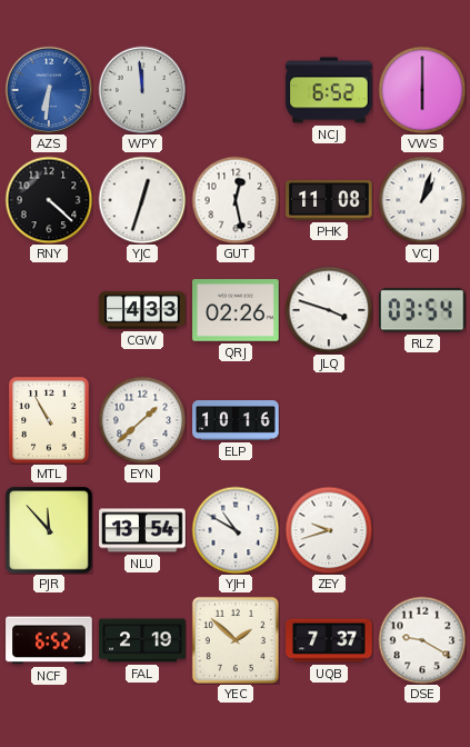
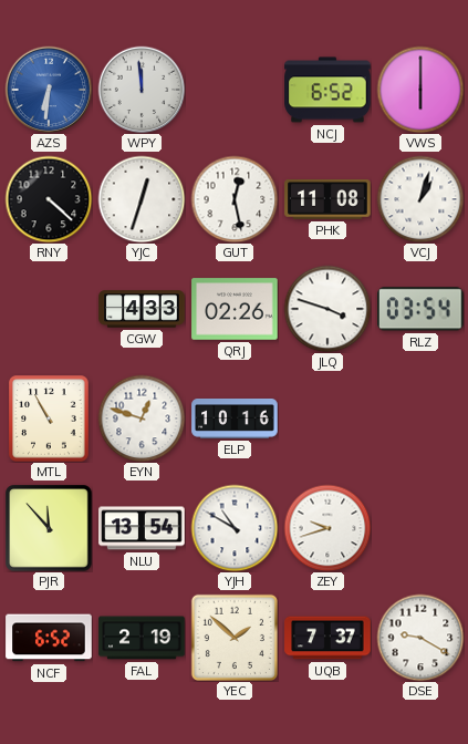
EYN: 1:38 -> 12:48 (142, 418)
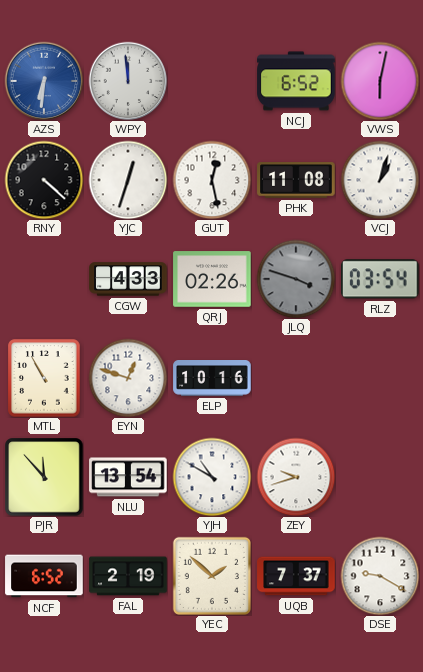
VWS: 6:00 -> 6:02 (380, 81)
JLQ dial: white -> grey (296, 279)
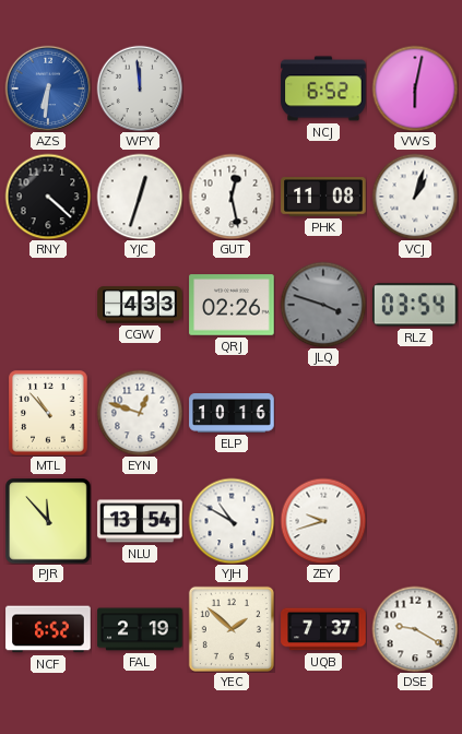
MTL: 10:55 -> 10:53 (48, 413)
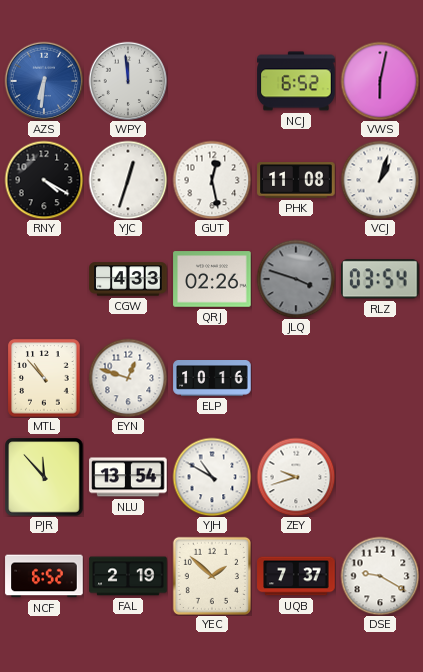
RNY: 4:22 -> 4:20 (44, 180)
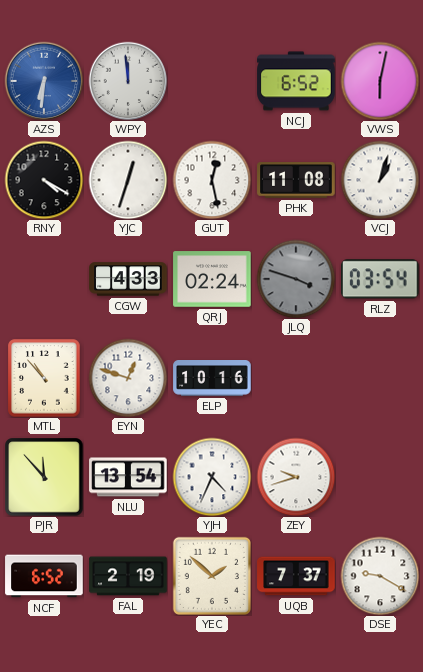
QRJ: 02:26 -> 02:24 (212, 279)
YJH: 10:50 -> 4:34 (212, 477)
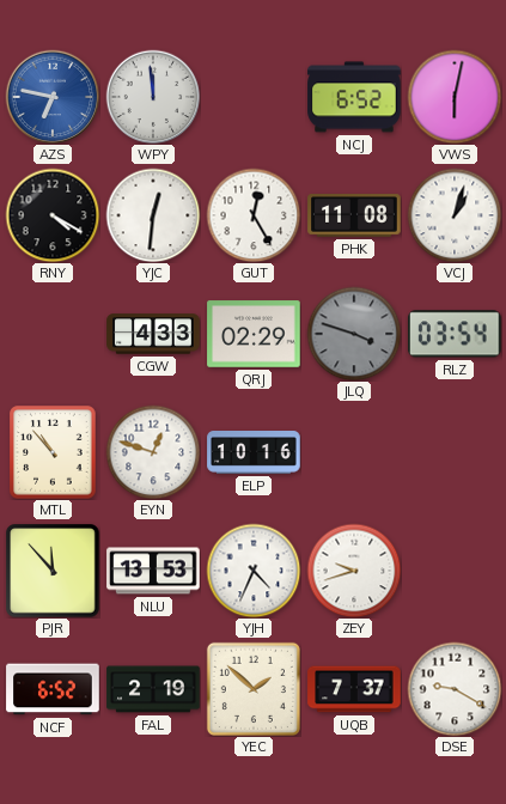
AZS: 6:31 -> 6:47 (53, 97)
YJC: 12:33 -> 12:31 (153, 215)
GUT: 12:28 -> 12:25 (254, 215)
QRJ: 02:24 -> 02:29 (254, 334)
NLU: 13:54 -> 13:53 (153, 571)
